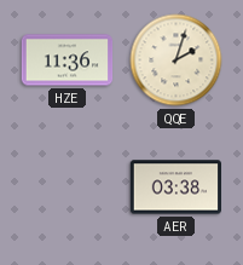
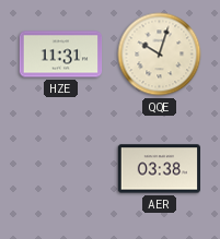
HZE: 11:36 -> 11:31 (61, 55)
QQE: 2:03 -> 10:03 (160, 55)
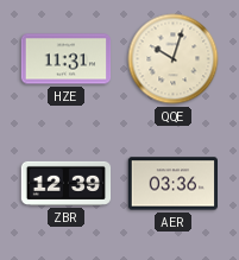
ZBR: none -> 12:39 (67, 183)
AER: 03:38 -> 03:36 (172, 184)
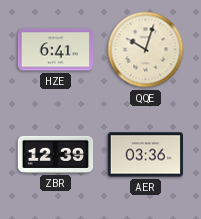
HZE: 11:31 -> 6:41 (56, 50)
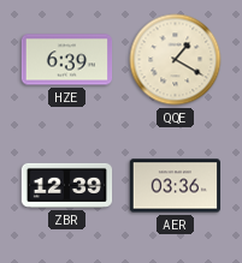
HZE: 6:41 -> 6:39 (67, 60)
QQE: 10:03 -> 1:20 (176, 60)
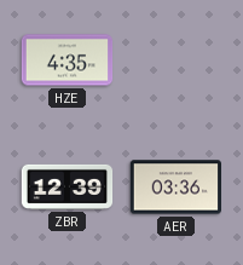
HZE: 6:39 -> 4:35 (68, 61)
QQE: 1:20 -> none (176, 60)
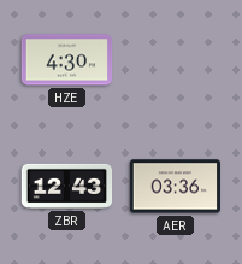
HZE: 4:35 -> 4:30 (67, 60)
ZBR: 12:39 -> 12:43 (67, 186)
